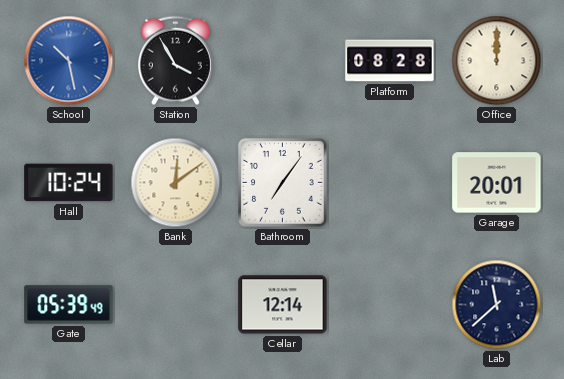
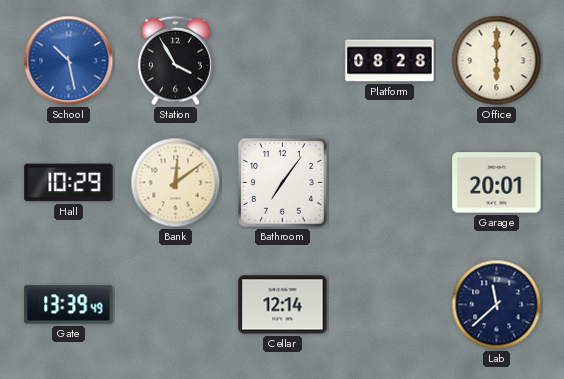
Office: 12:00 -> 6:00 (497, 61)
Hall: 10:24 -> 10:29 (69, 183)
Gate: 05:39 -> 13:39 (69, 305)
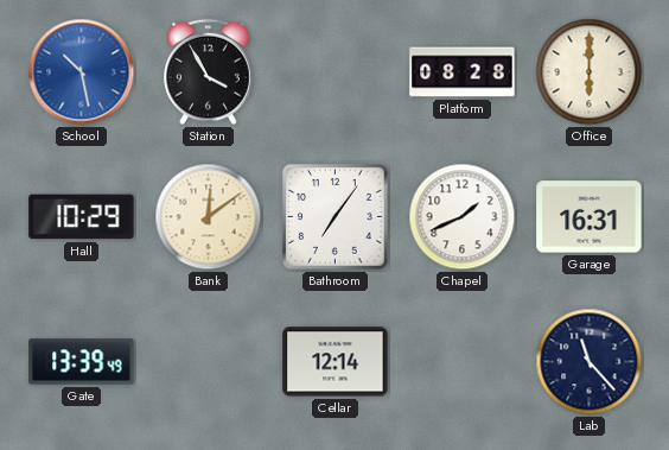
Chapel: none -> 1:41 (463, 217)
Garage: 20:01 -> 16:31 (590, 217)
Lab: 11:38 -> 11:23 (590, 362)
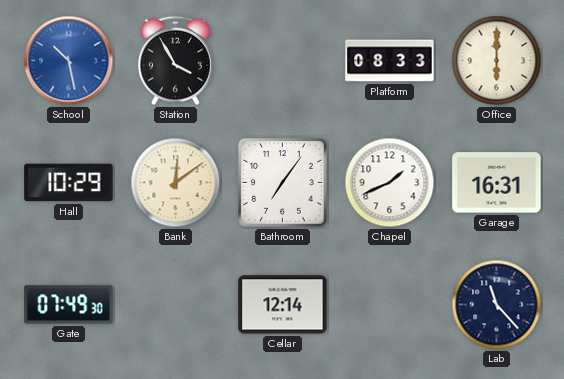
Platform: 08:28 -> 08:33 (390, 61)
Gate: 13:39 -> 07:49 (69, 305)
